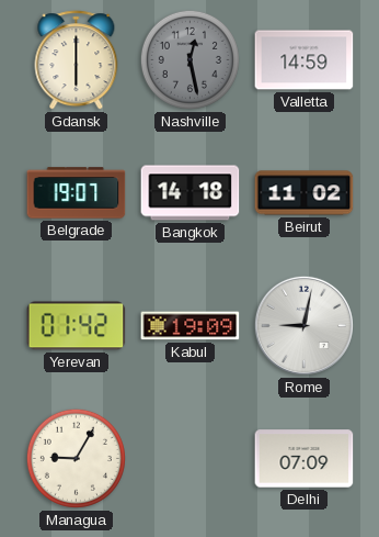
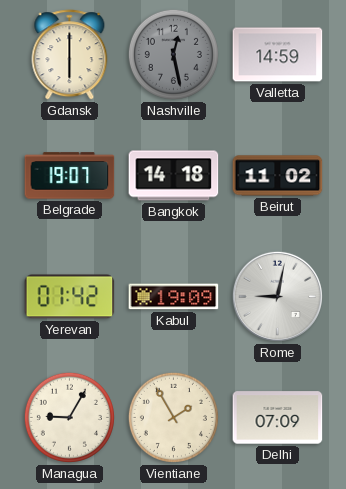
Vientiane: none -> 1:55 (173, 417)
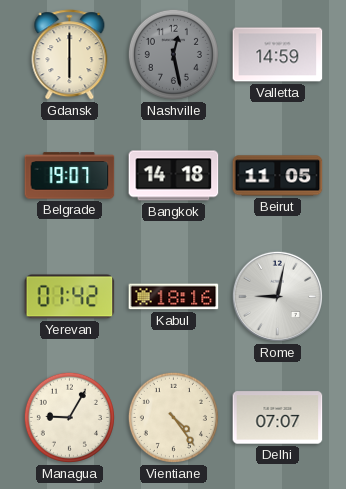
Beirut: 11:02 -> 11:05 (278, 176)
Kabul: 19:09 -> 18:16 (174, 297)
Vientiane: 1:55 -> 4:24 (173, 417)
Delhi: 07:09 -> 07:07 (278, 418)
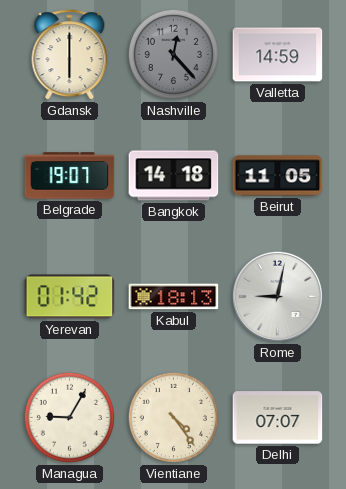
Nashville: 12:28 -> 12:23 (173, 54)
Kabul: 18:16 -> 18:13 (174, 297)
